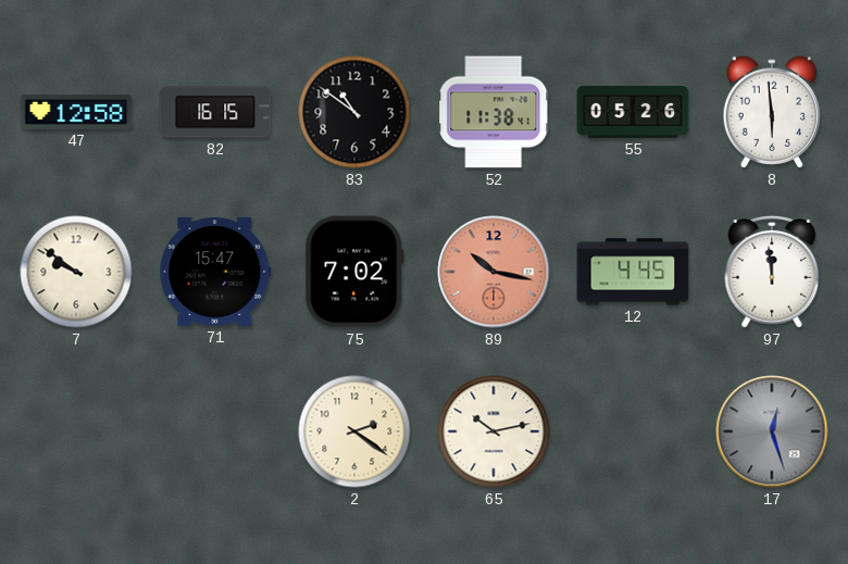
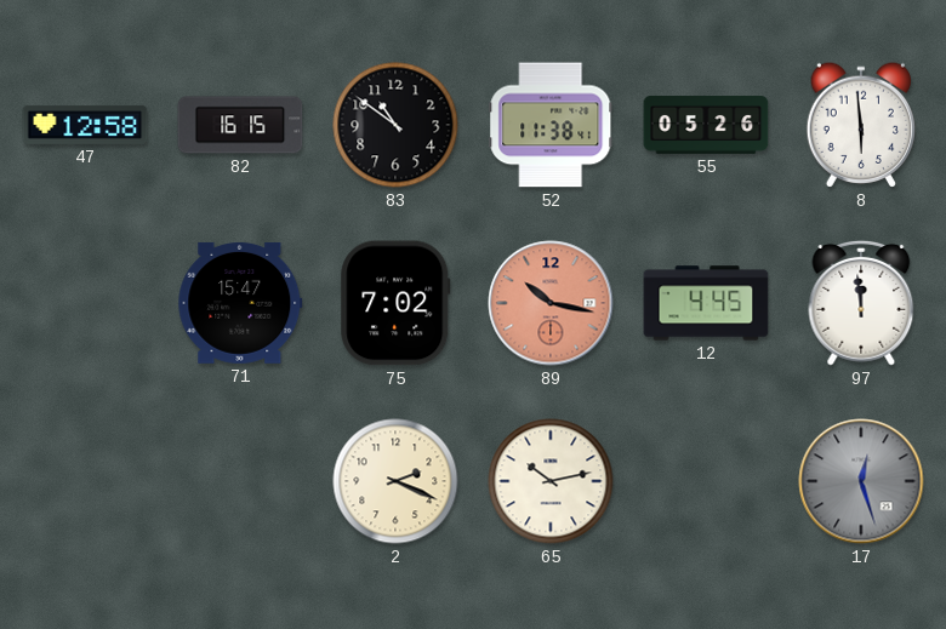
7: 9:51 -> none (76, 272)
2: 2:21 -> 2:19 (395, 481)
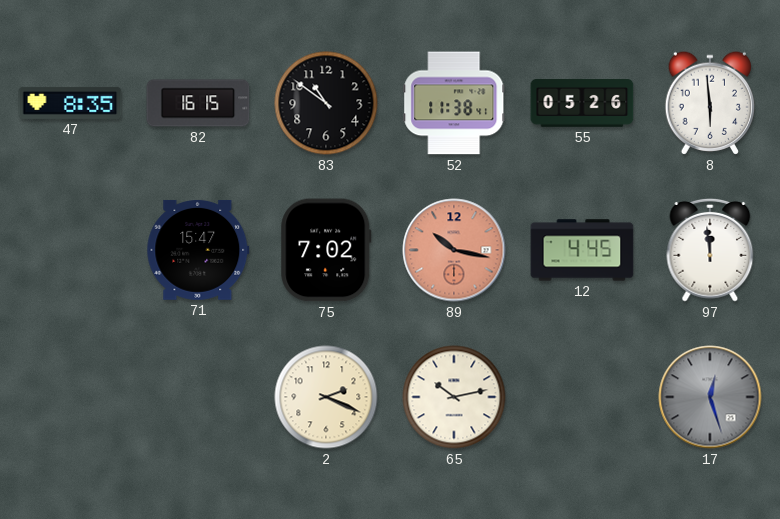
47: 12:58 -> 8:35 (70, 103)
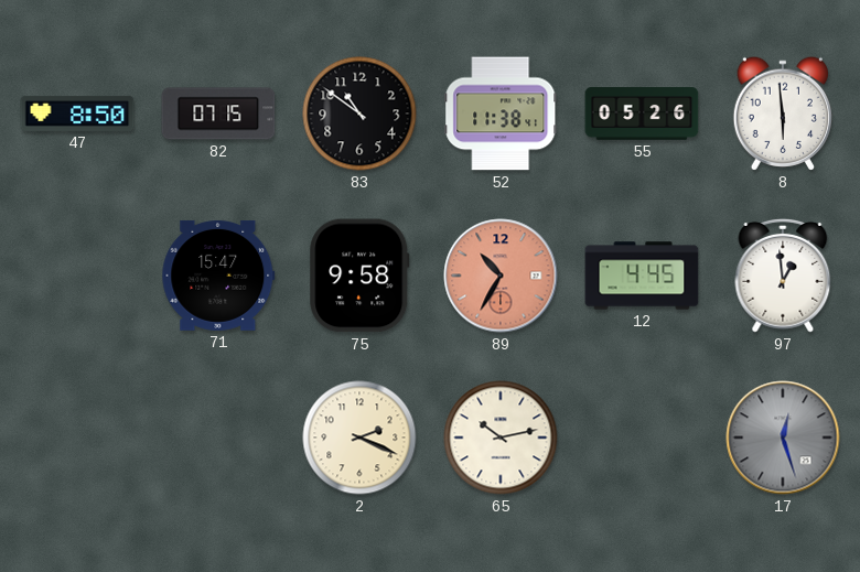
47: 8:35 -> 8:50 (77, 114)
82: 16:15 -> 07:15 (218, 114)
75: 7:02 -> 9:58 (359, 276)
89: 10:17 -> 10:35 (501, 276)
97: 11:59 -> 12:59 (783, 276)
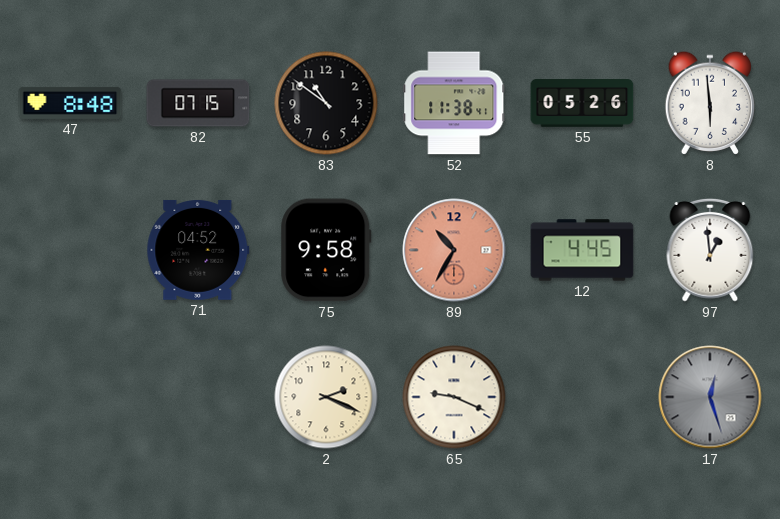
47: 8:50 -> 8:48 (70, 103)
71: 15:47 -> 04:52 (198, 250)
65: 10:13 -> 9:19 (454, 397)
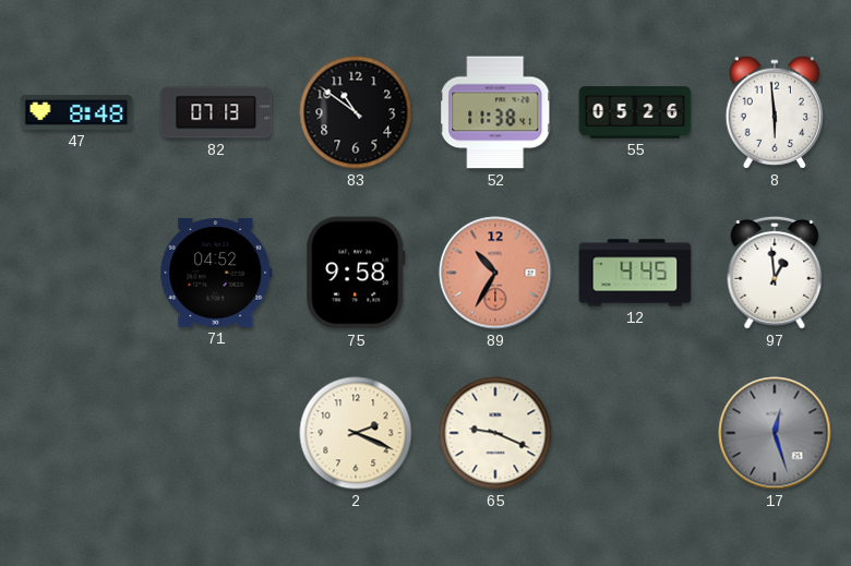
82: 07:15 -> 07:13 (216, 112)
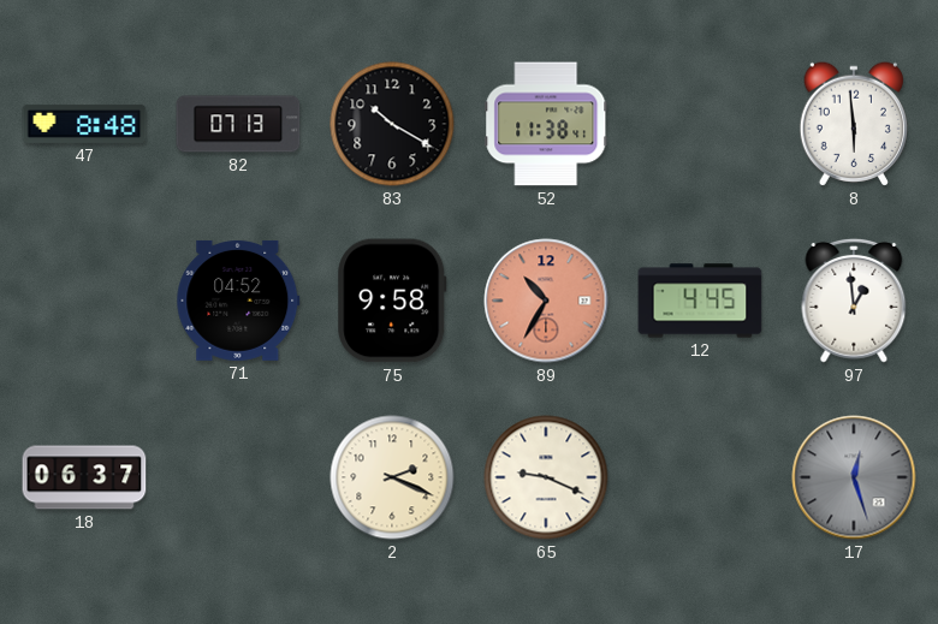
83: 10:51 -> 10:20 (392, 124)
55: 05:26 -> none (635, 113)
18: none -> 06:37 (84, 477)
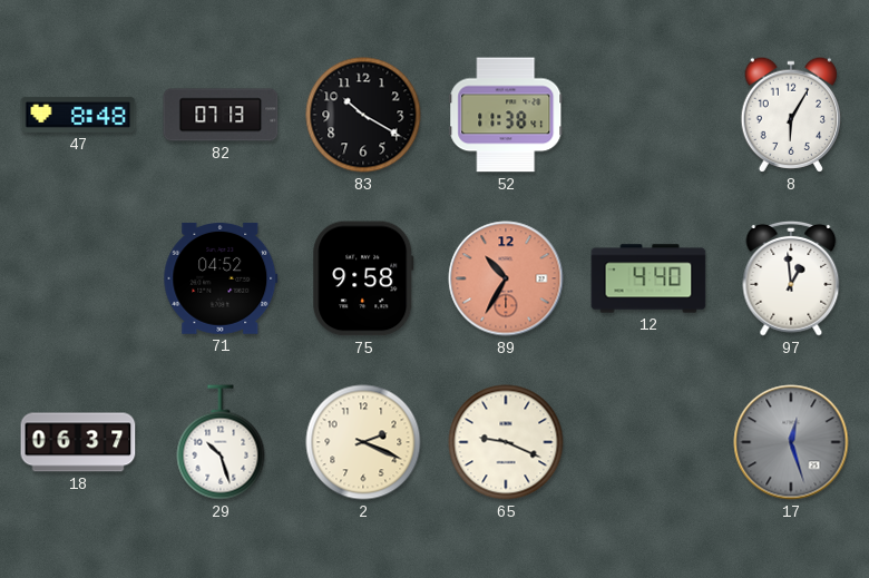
8: 5:59 -> 6:05 (790, 115)
12: 4:45 -> 4:40 (648, 278)
29: none -> 10:27 (221, 442)
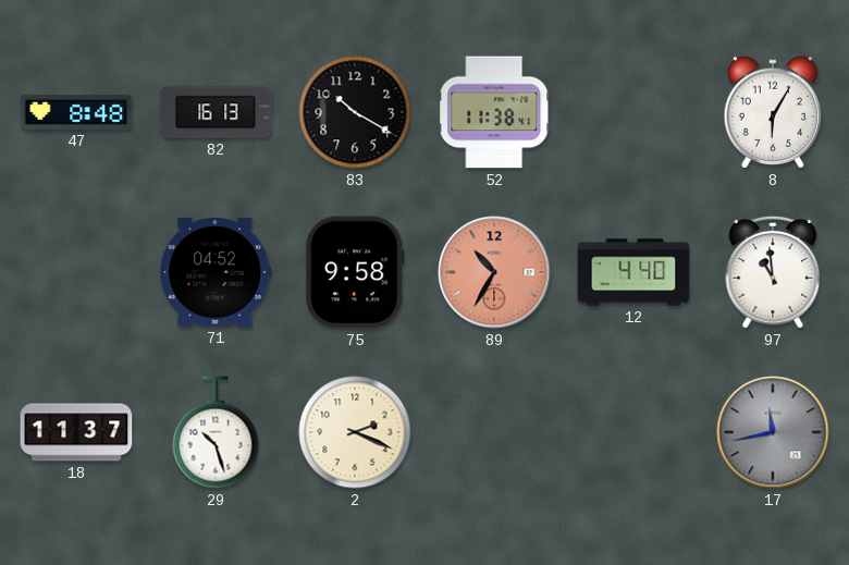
82: 07:13 -> 16:13 (216, 112)
97: 12:59 -> 10:59 (773, 272)
18: 06:37 -> 11:37 (76, 432)
65: 9:19 -> none (506, 442)
17: 12:27 -> 11:43 (773, 432)
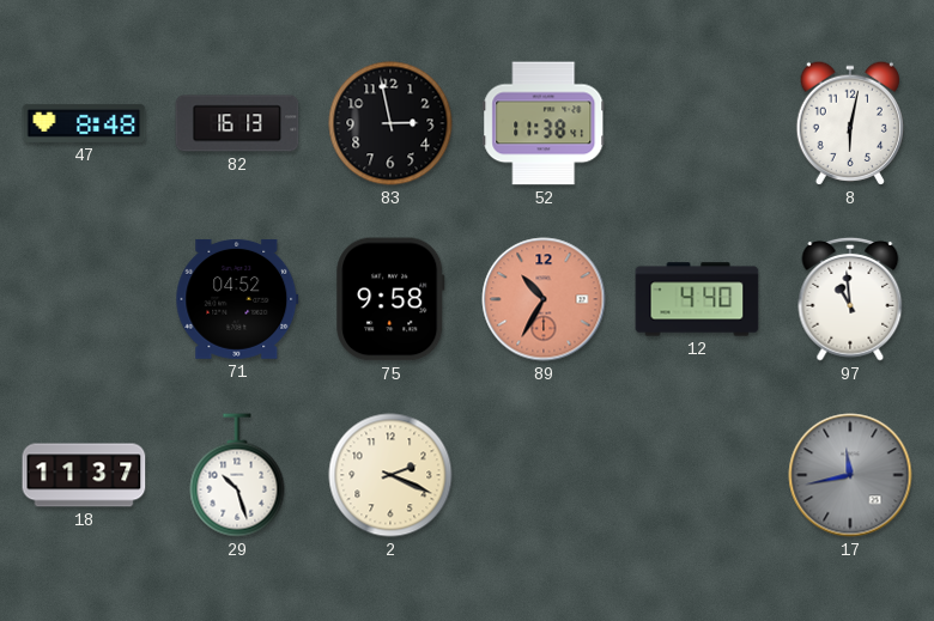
83: 10:20 -> 2:58 (390, 123)
8: 6:05 -> 6:02 (849, 123)
